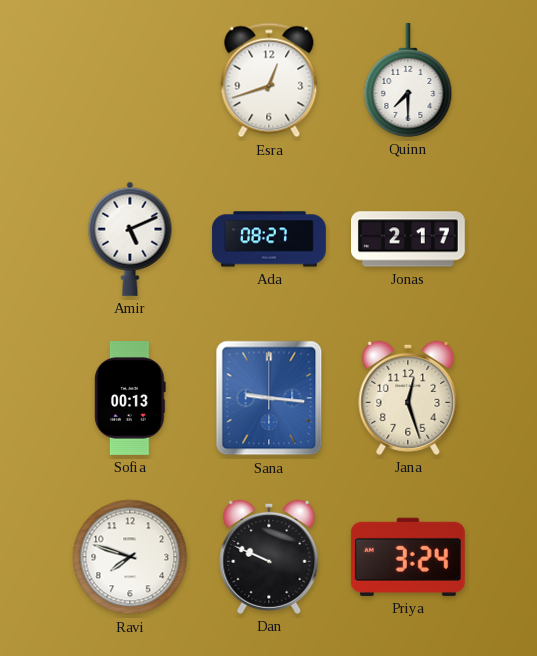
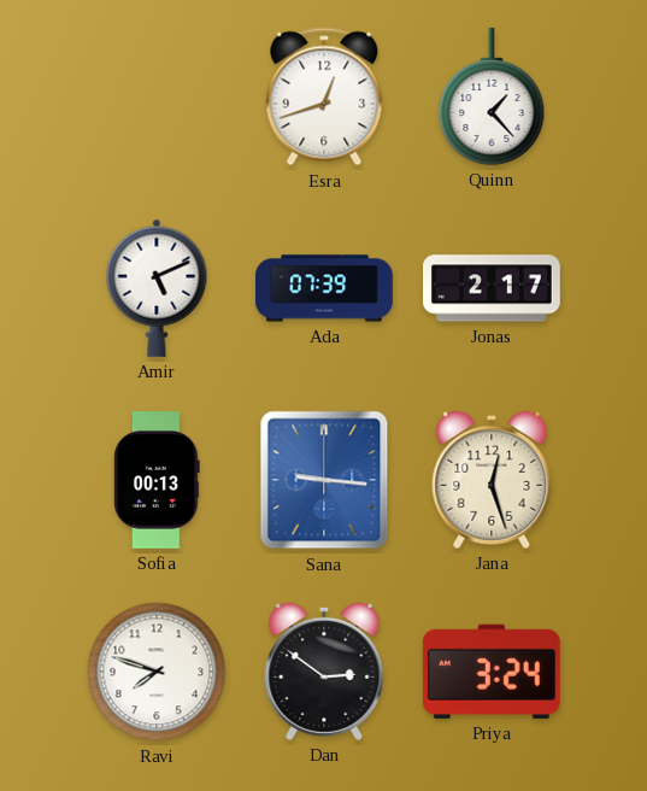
Quinn: 7:30 -> 1:23 (492, 98)
Ada: 08:27 -> 07:39 (324, 288)
Dan: 9:49 -> 2:51 (324, 672)
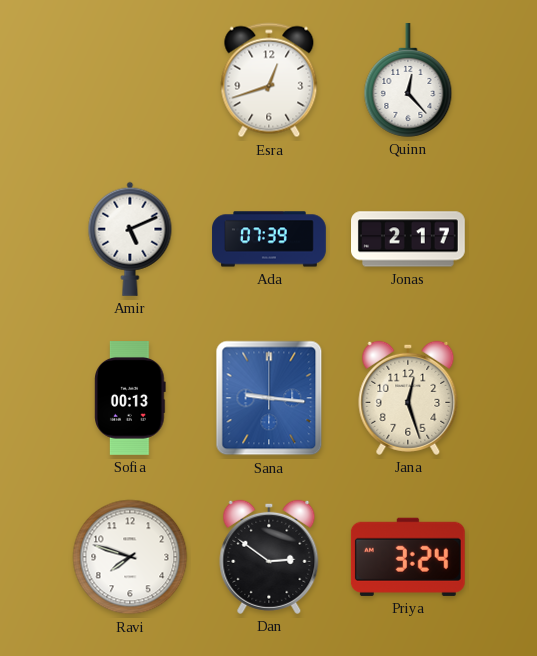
Quinn: 1:23 -> 12:23 (408, 81)
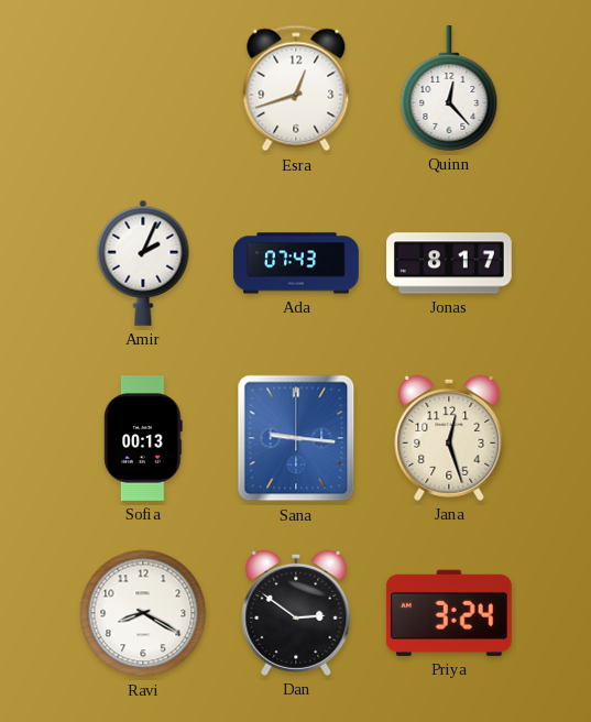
Amir: 5:11 -> 2:04 (143, 263)
Ada: 07:39 -> 07:43 (296, 263)
Jonas: 2:17 -> 8:17 (450, 263)
Ravi: 7:48 -> 8:20 (143, 613)
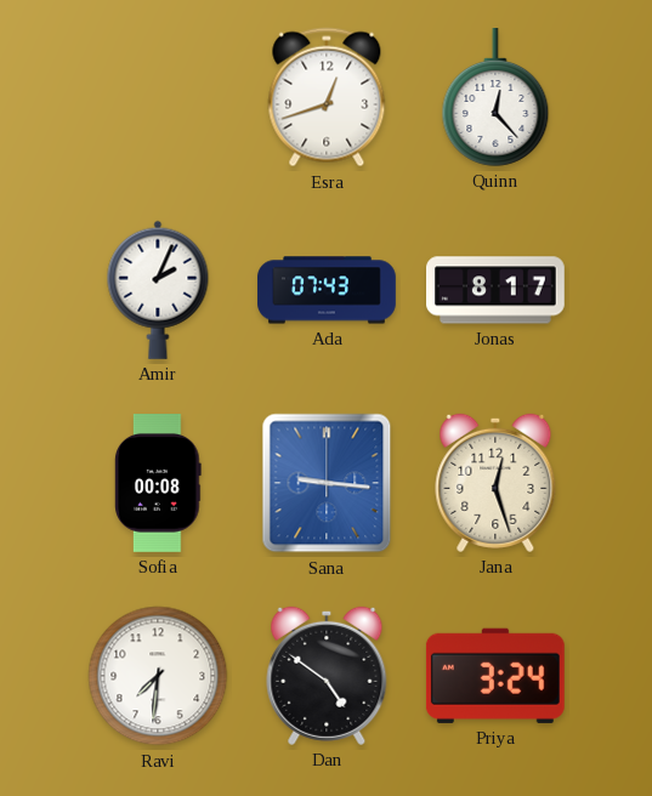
Sofia: 00:13 -> 00:08 (158, 484)
Ravi: 8:20 -> 7:31 (158, 676)
Dan: 2:51 -> 4:51 (327, 676)
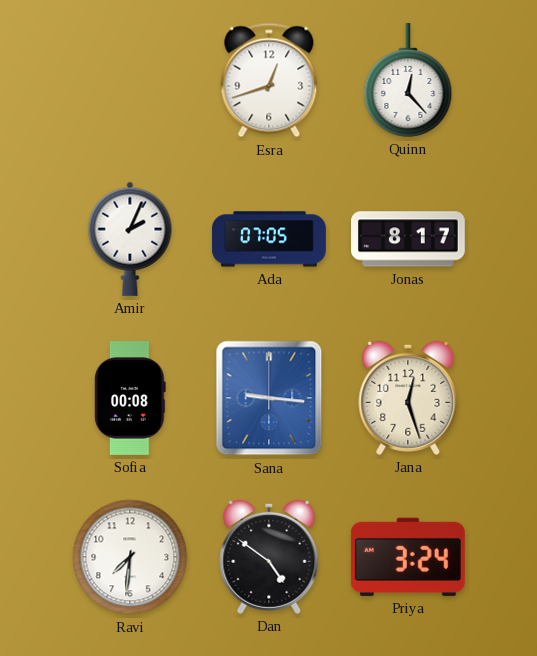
Ada: 07:43 -> 07:05 (269, 239)
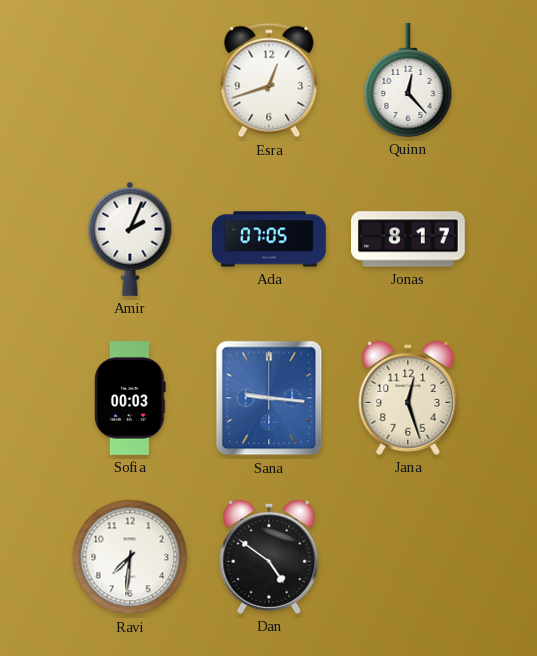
Sofia: 00:08 -> 00:03 (130, 399)
Priya: 3:24 -> none (408, 557)
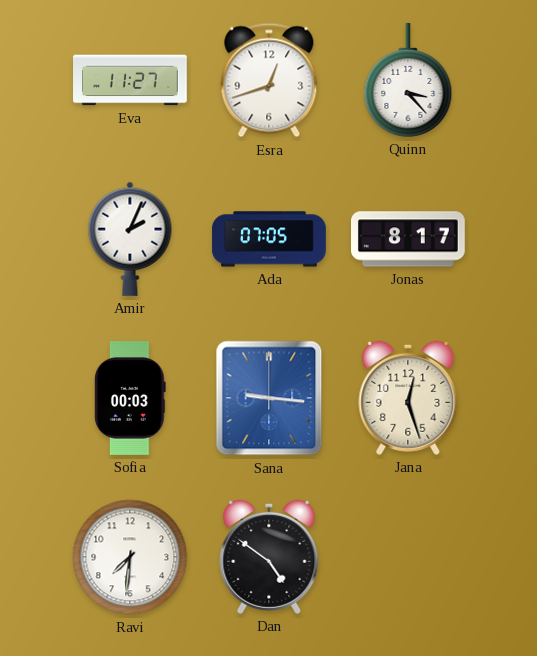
Eva: none -> 11:27 (131, 80)
Quinn: 12:23 -> 3:23 (408, 81)
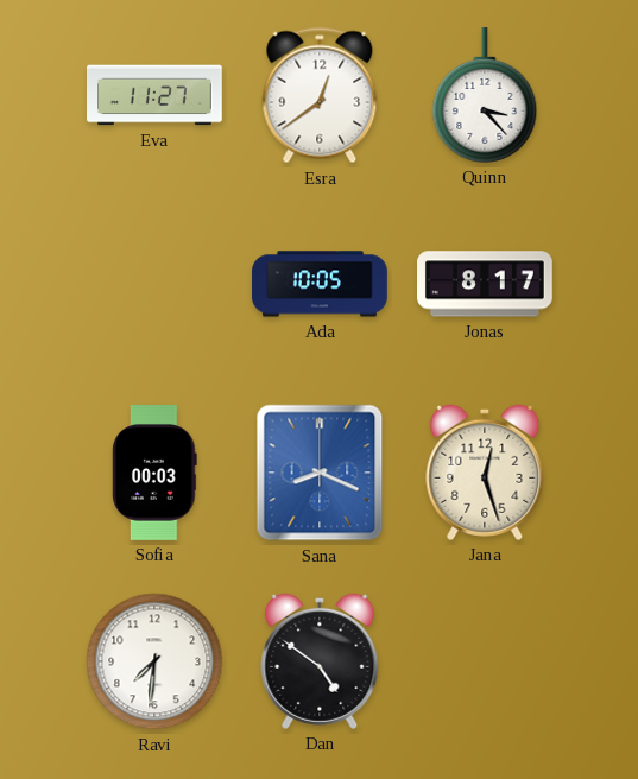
Esra: 12:42 -> 12:39 (320, 95)
Amir: 2:04 -> none (130, 239)
Ada: 07:05 -> 10:05 (320, 284)
Sana: 9:16 -> 8:19 (320, 473)
